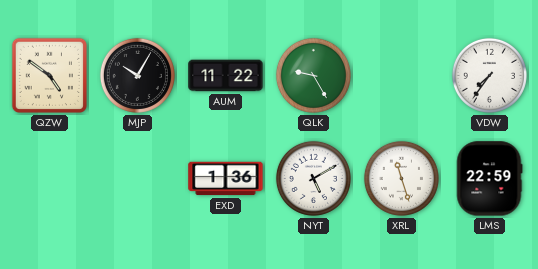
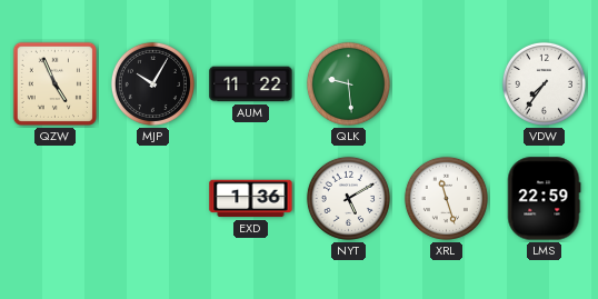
QZW: 4:51 -> 4:56 (54, 83)
QLK: 9:25 -> 9:29 (348, 83)
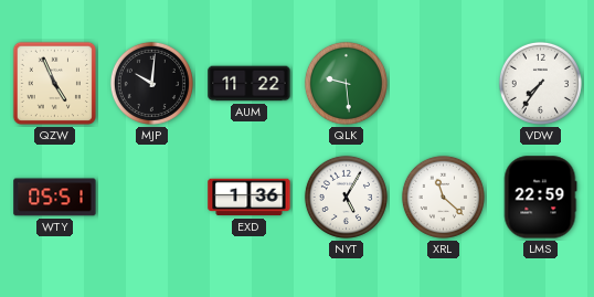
MJP: 10:05 -> 10:01 (151, 83)
WTY: none -> 05:51 (55, 198)
NYT: 5:10 -> 5:05 (346, 197)
XRL: 11:27 -> 11:22 (443, 197)
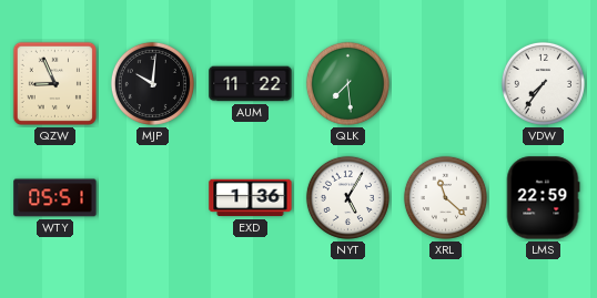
QZW: 4:56 -> 8:56 (54, 83)
QLK: 9:29 -> 7:29 (347, 83)
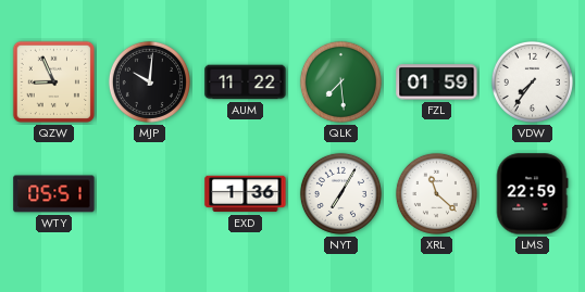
FZL: none -> 01:59 (437, 82)
NYT: 5:05 -> 7:05 (340, 193)
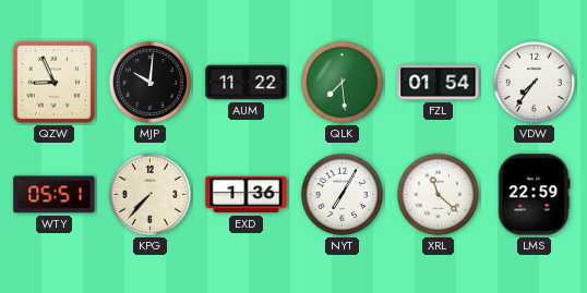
FZL: 01:59 -> 01:54 (439, 83)
KPG: none -> 7:37 (149, 194)
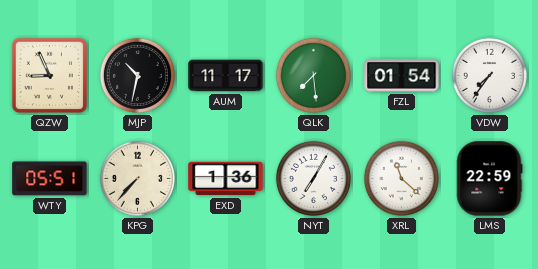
MJP: 10:01 -> 10:32 (137, 75)
AUM: 11:22 -> 11:17 (226, 76)
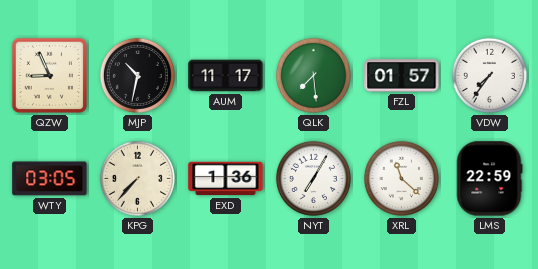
FZL: 01:54 -> 01:57 (402, 76)
WTY: 05:51 -> 03:05 (50, 179)
